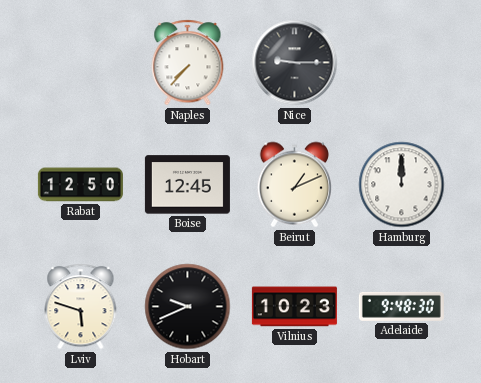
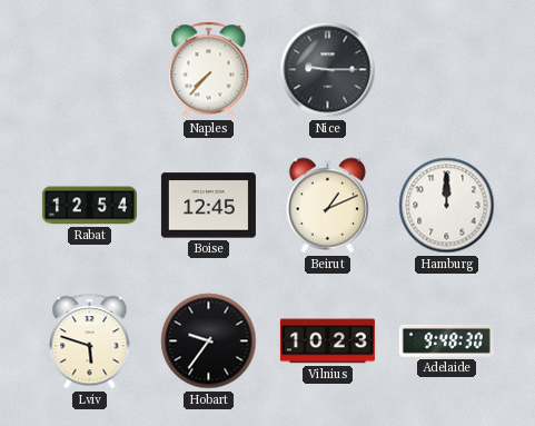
Rabat: 12:50 -> 12:54 (89, 206)
Hobart: 9:41 -> 9:36 (209, 341)
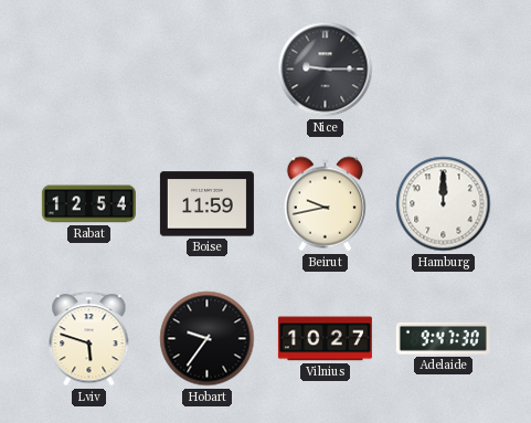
Naples: 7:37 -> none (209, 70)
Boise: 12:45 -> 11:59 (206, 204)
Beirut: 1:11 -> 9:43 (325, 204)
Vilnius: 10:23 -> 10:27 (325, 339)
Adelaide: 9:48 -> 9:47 (443, 338)
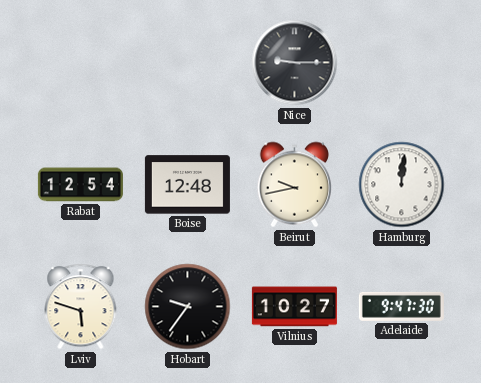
Boise: 11:59 -> 12:48 (187, 185)
Hamburg: 12:00 -> 12:01 (402, 185)
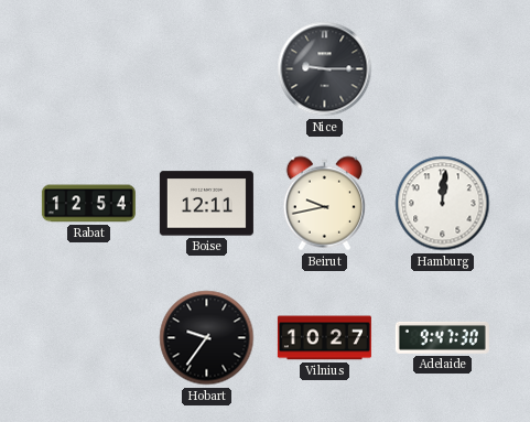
Boise: 12:48 -> 12:11 (206, 204)
Lviv: 5:48 -> none (81, 307)
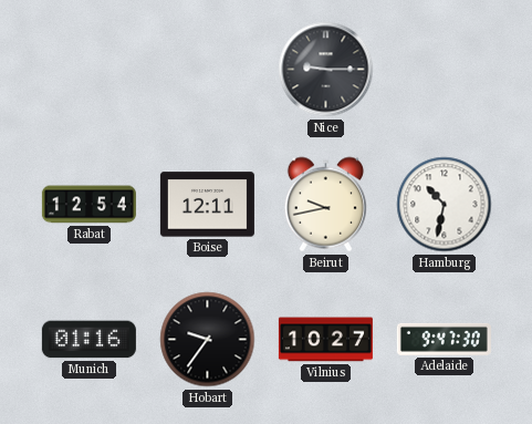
Hamburg: 12:01 -> 10:32 (445, 205)
Munich: none -> 01:16 (88, 340)
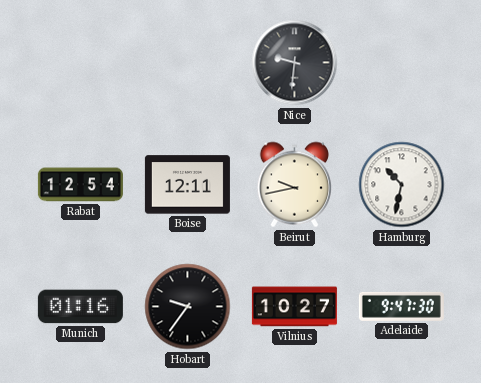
Nice: 9:15 -> 9:31 (295, 63)
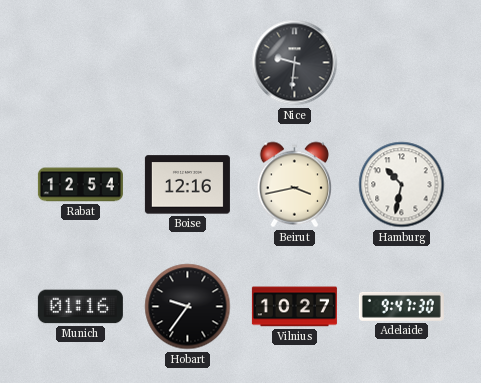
Boise: 12:11 -> 12:16 (187, 185)
Beirut: 9:43 -> 3:43 (294, 185)
